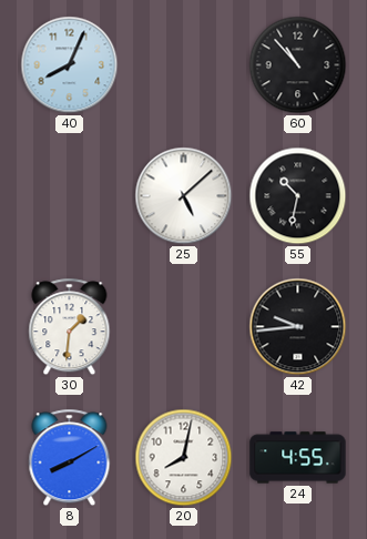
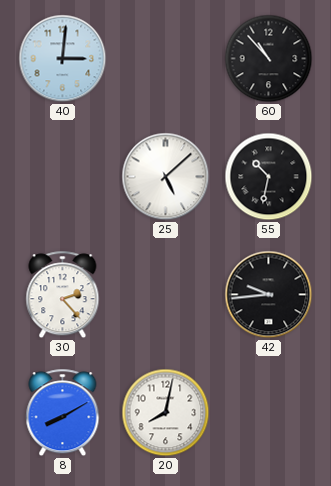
40: 8:04 -> 3:01 (63, 59)
30: 1:31 -> 2:23 (63, 295)
24: 4:55 -> none (298, 458)
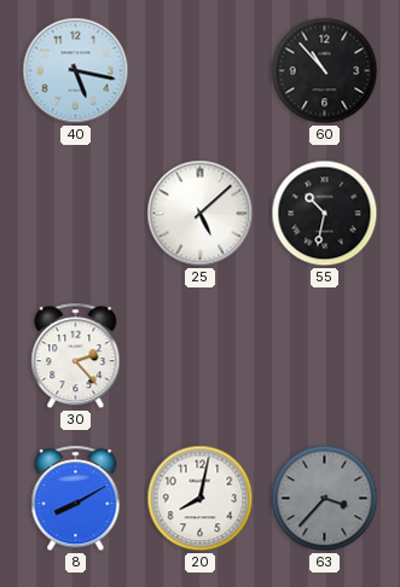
40: 3:01 -> 5:17 (76, 71)
42: 9:44 -> none (269, 295)
63: none -> 3:37 (325, 499)
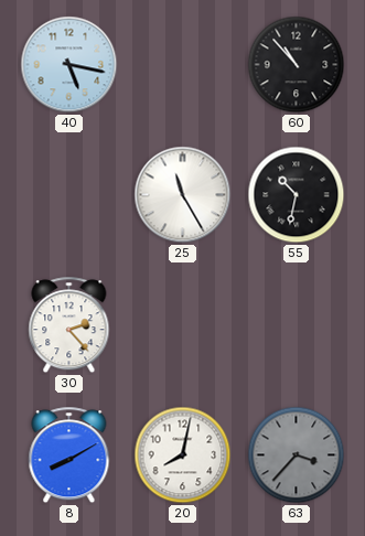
25: 5:08 -> 11:25 (183, 195)
